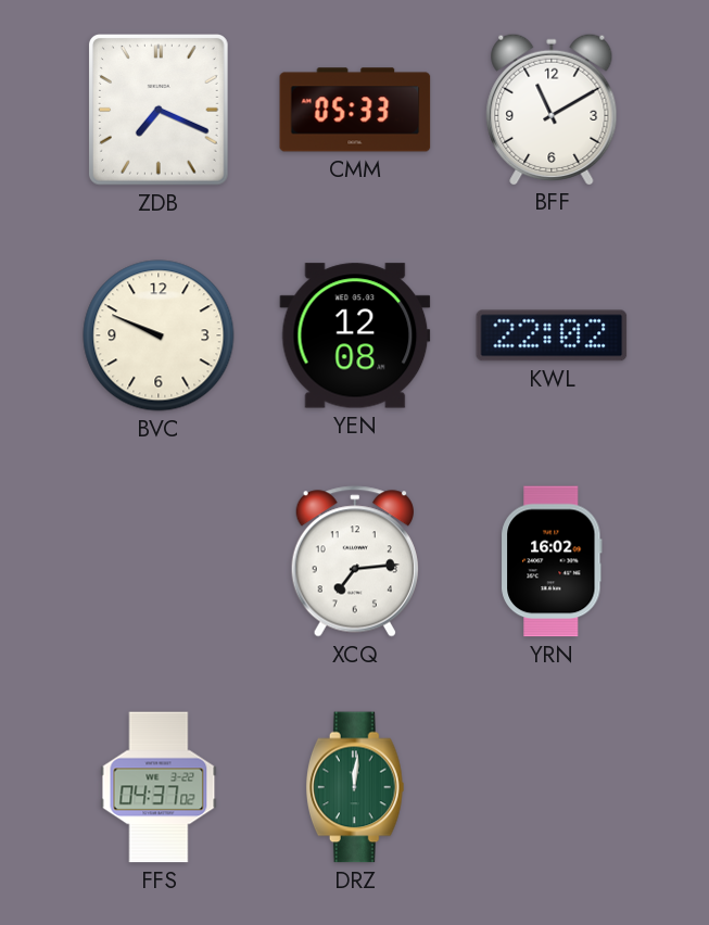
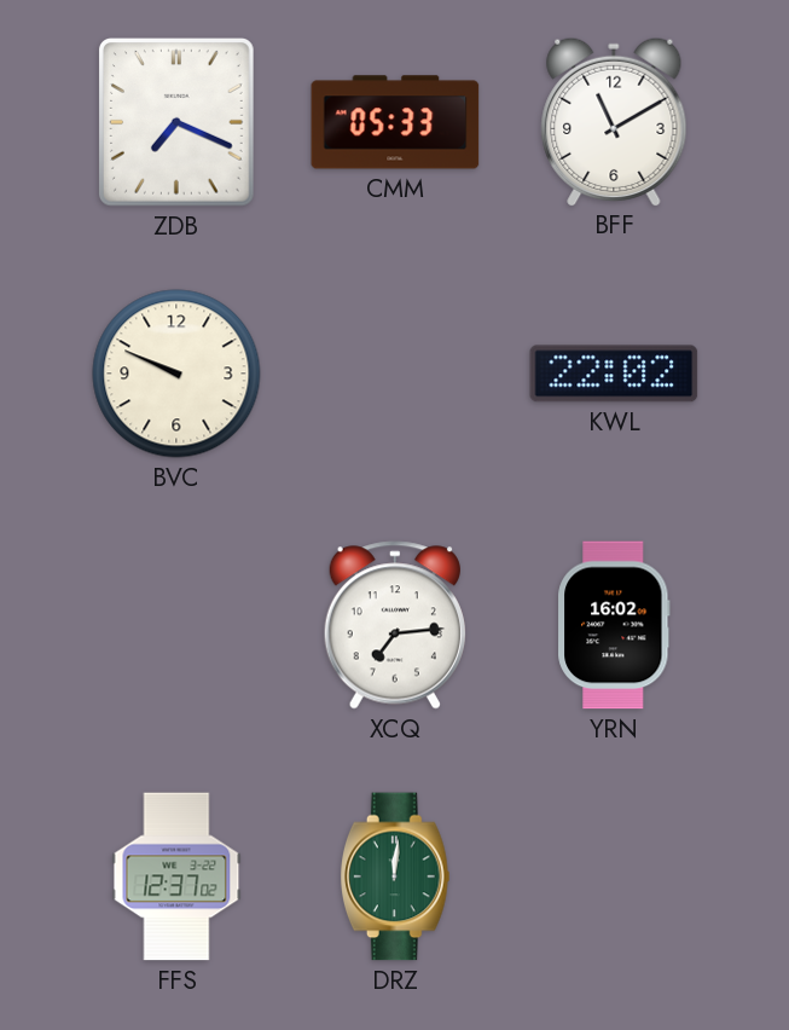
YEN: 12:08 -> none (355, 335)
FFS: 04:37 -> 12:37 (176, 876)
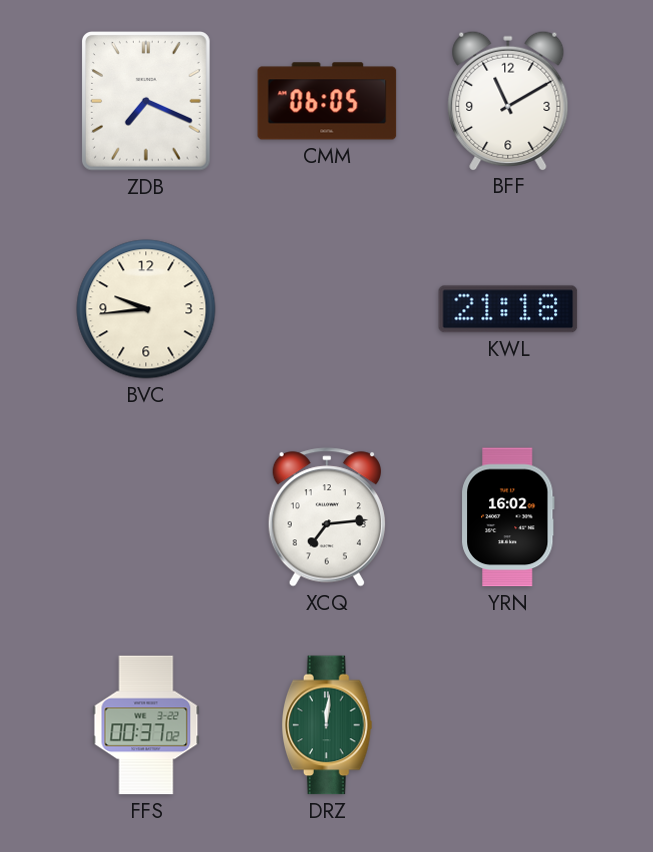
CMM: 05:33 -> 06:05 (327, 101)
BVC: 9:49 -> 9:44 (146, 309)
KWL: 22:02 -> 21:18 (508, 309)
FFS: 12:37 -> 00:37 (146, 725)
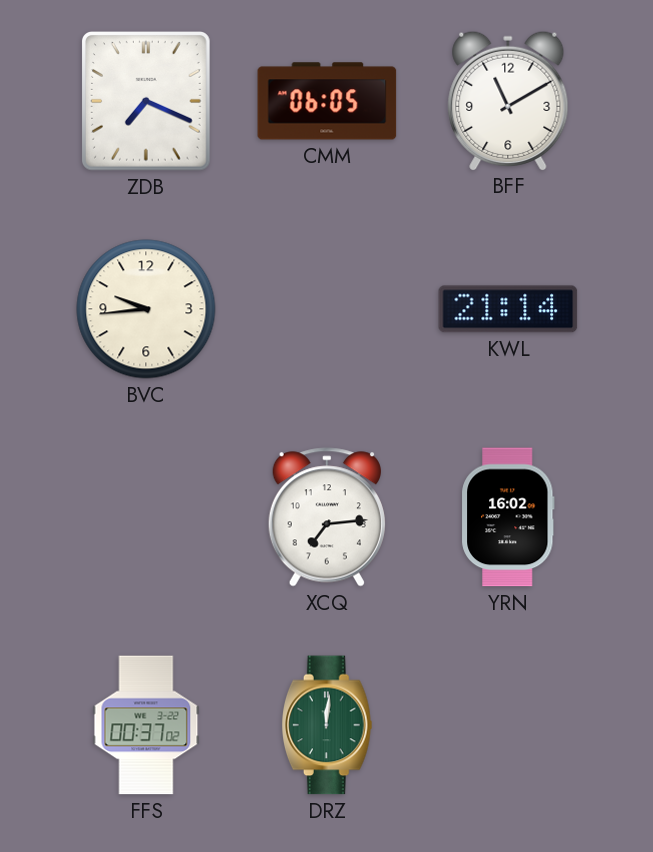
KWL: 21:18 -> 21:14 (508, 309)
